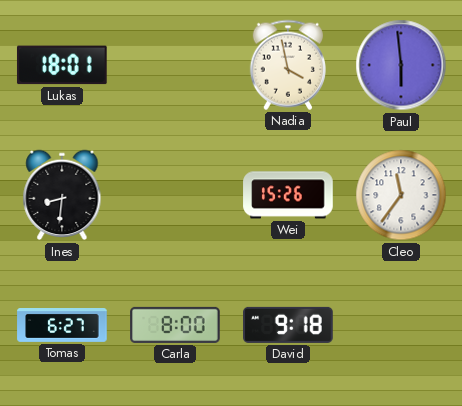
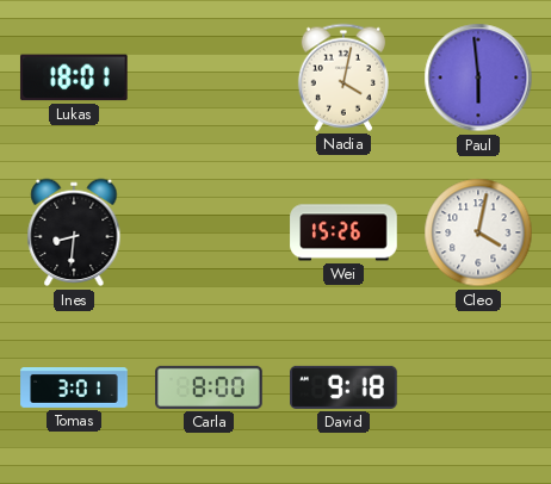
Nadia: 3:58 -> 4:02 (343, 77)
Cleo: 11:36 -> 4:02 (478, 232)
Tomas: 6:27 -> 3:01 (74, 389)
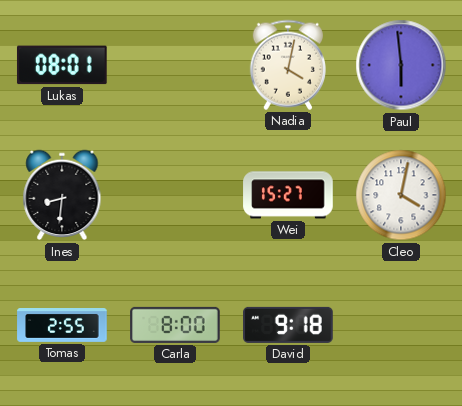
Lukas: 18:01 -> 08:01 (62, 65)
Wei: 15:26 -> 15:27 (288, 195)
Tomas: 3:01 -> 2:55 (62, 326)
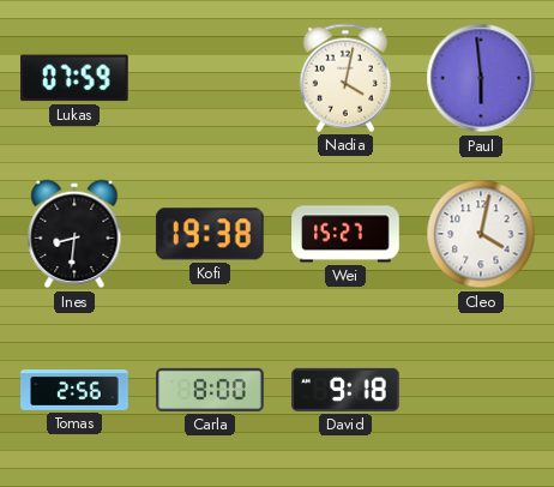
Lukas: 08:01 -> 07:59 (74, 78)
Kofi: none -> 19:38 (210, 234)
Tomas: 2:55 -> 2:56 (74, 391)
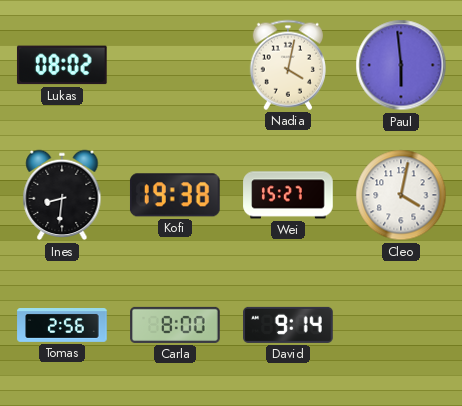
Lukas: 07:59 -> 08:02 (62, 65)
David: 9:18 -> 9:14 (288, 325)
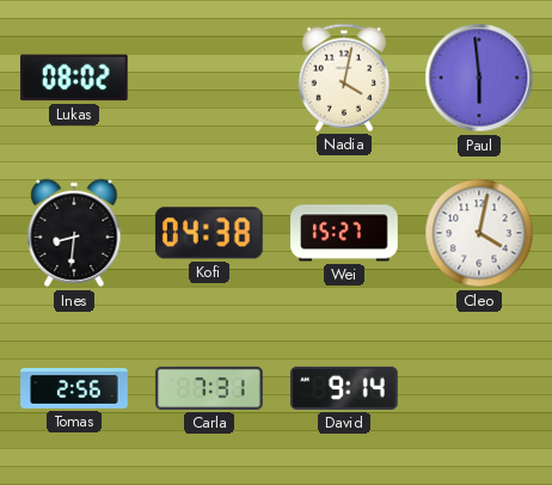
Kofi: 19:38 -> 04:38 (209, 233)
Carla: 8:00 -> 7:31 (209, 388)
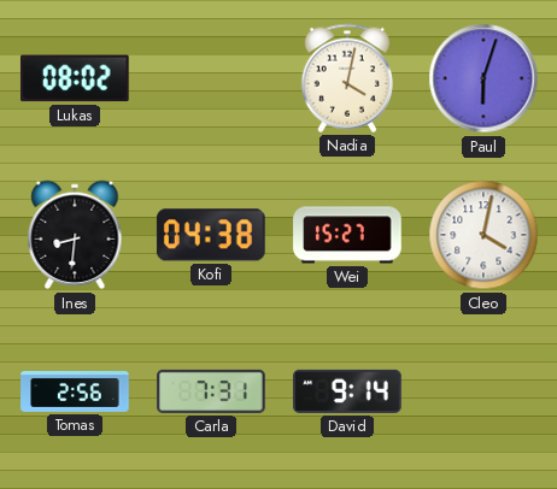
Paul: 5:59 -> 6:03 (483, 78)
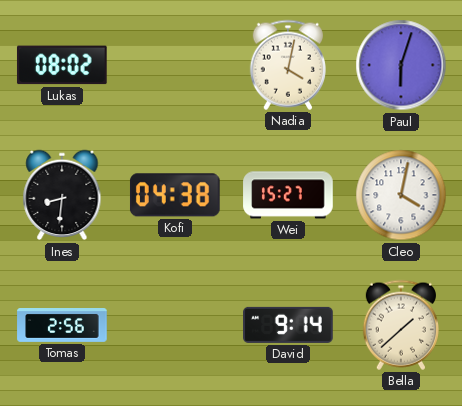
Carla: 7:31 -> none (211, 391)
Bella: none -> 1:38 (401, 325)
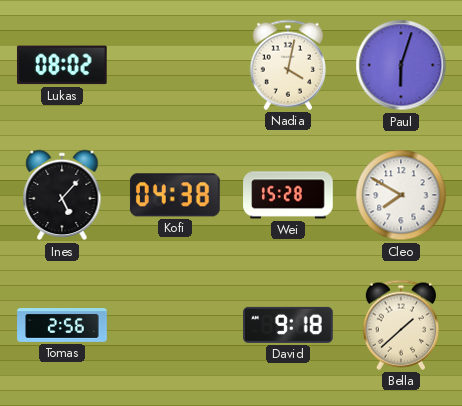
Ines: 8:31 -> 5:07 (62, 195)
Wei: 15:27 -> 15:28 (288, 195)
Cleo: 4:02 -> 7:50 (401, 195)
David: 9:14 -> 9:18 (288, 325)
